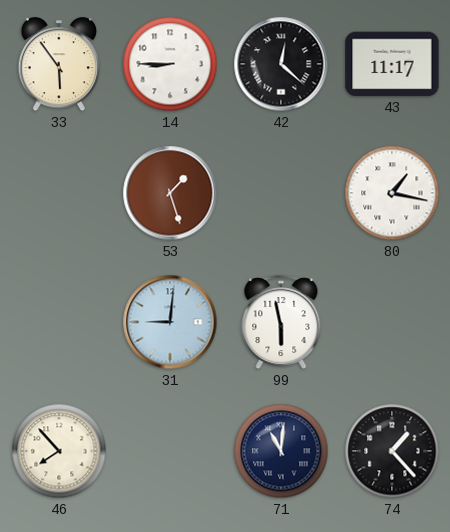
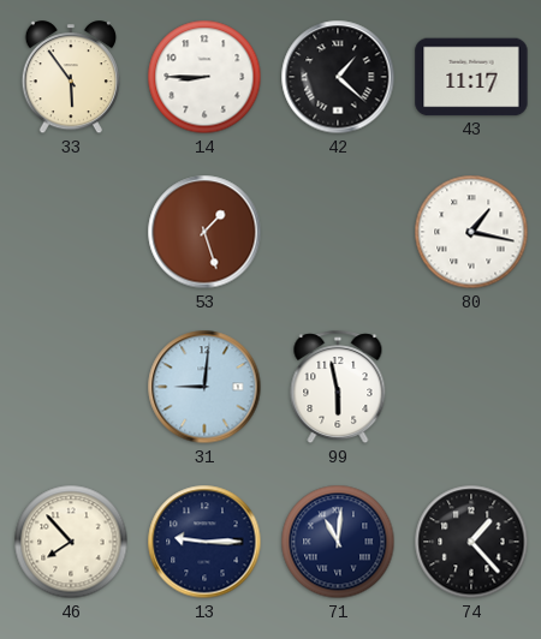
42: 12:22 -> 1:22 (338, 77)
13: none -> 9:15 (204, 542)
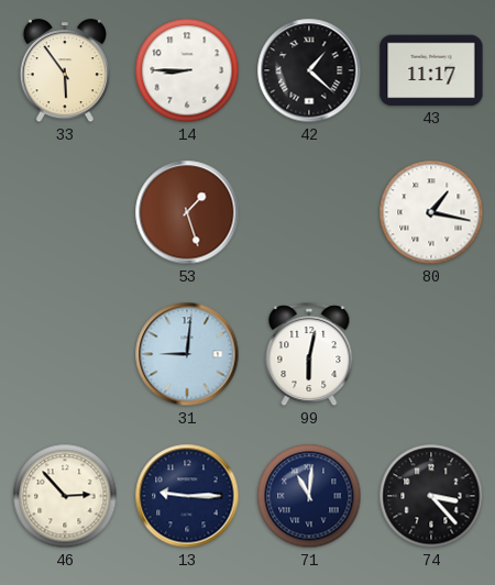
99: 5:58 -> 6:02 (309, 355)
46: 7:53 -> 2:53 (65, 496)
74: 1:23 -> 3:23 (431, 496)
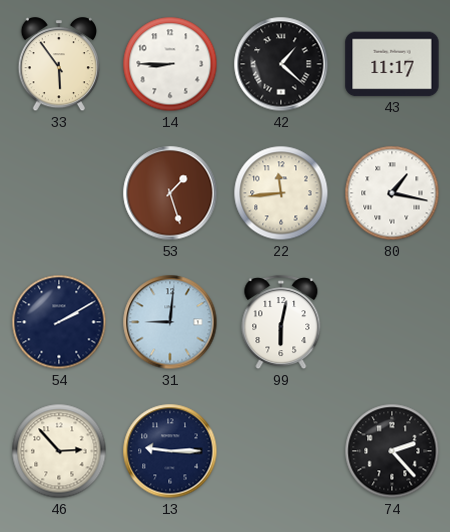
22: none -> 11:44 (281, 193)
54: none -> 2:10 (59, 322)
71: 11:01 -> none (309, 496)
74: 3:23 -> 2:23 (392, 451)
